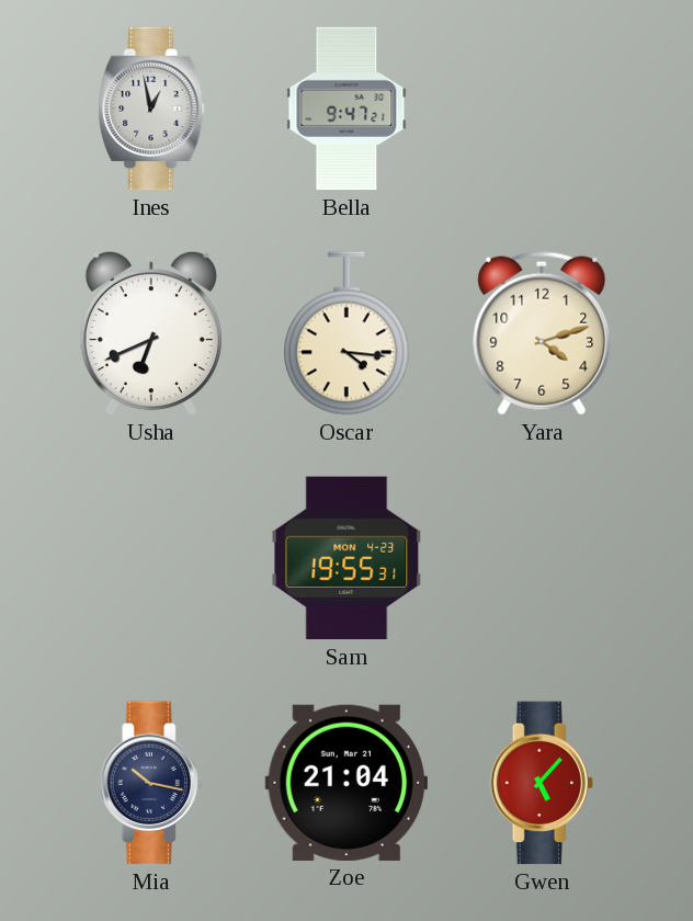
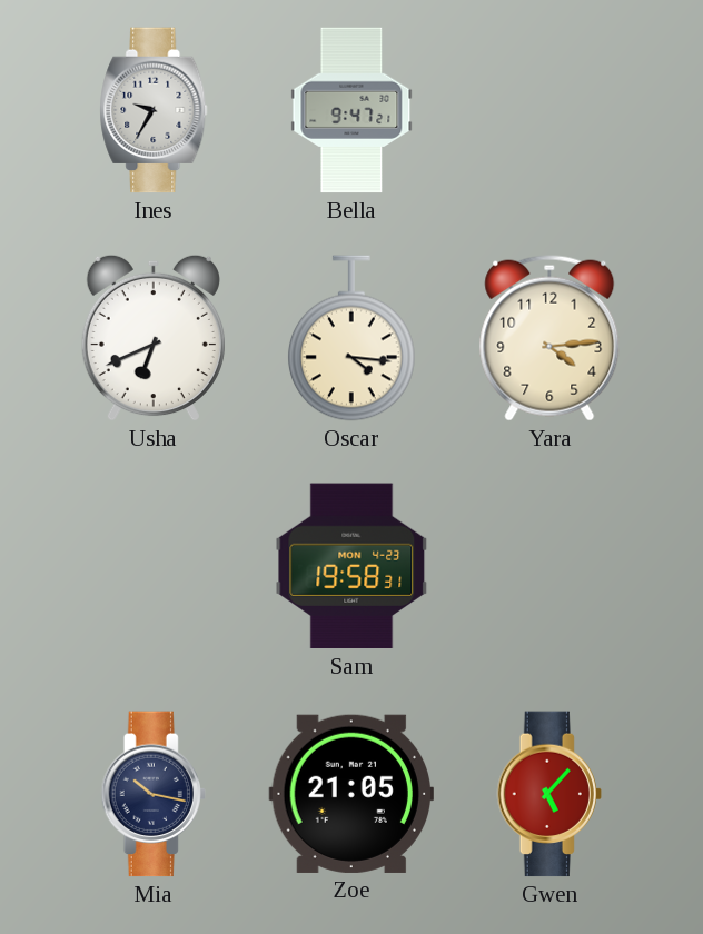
Ines: 12:58 -> 9:35 (154, 110)
Yara: 4:12 -> 4:14 (549, 338)
Sam: 19:55 -> 19:58 (351, 566)
Zoe: 21:04 -> 21:05 (350, 794)
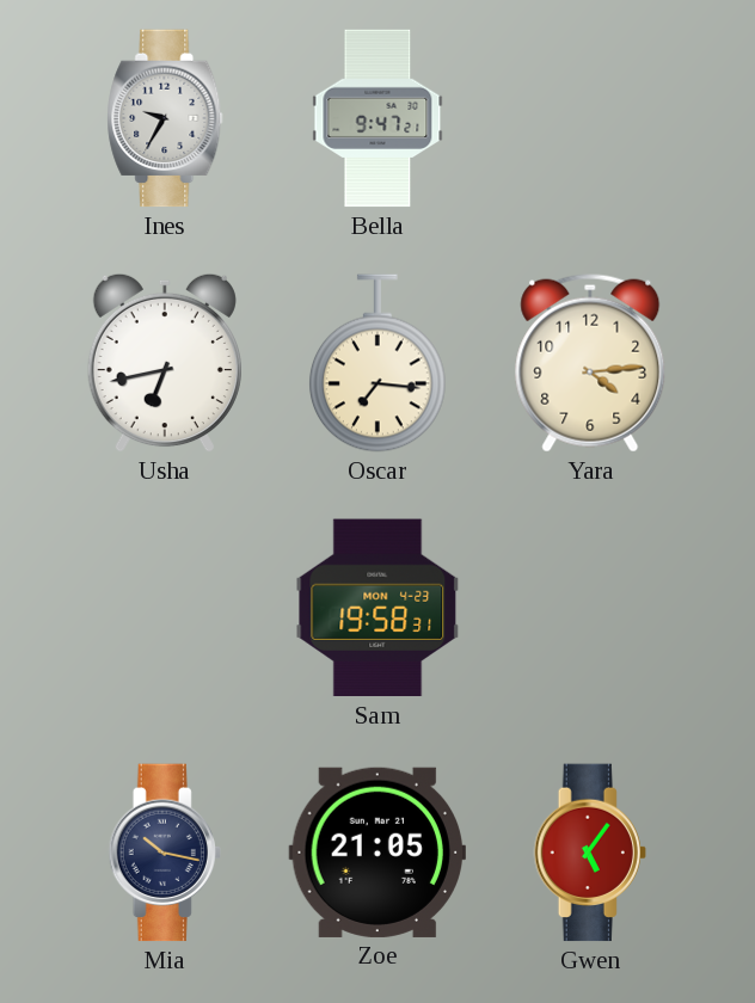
Usha: 6:41 -> 6:43 (165, 363)
Oscar: 4:16 -> 7:16 (377, 363)
Gwen: 5:07 -> 5:06 (590, 853)
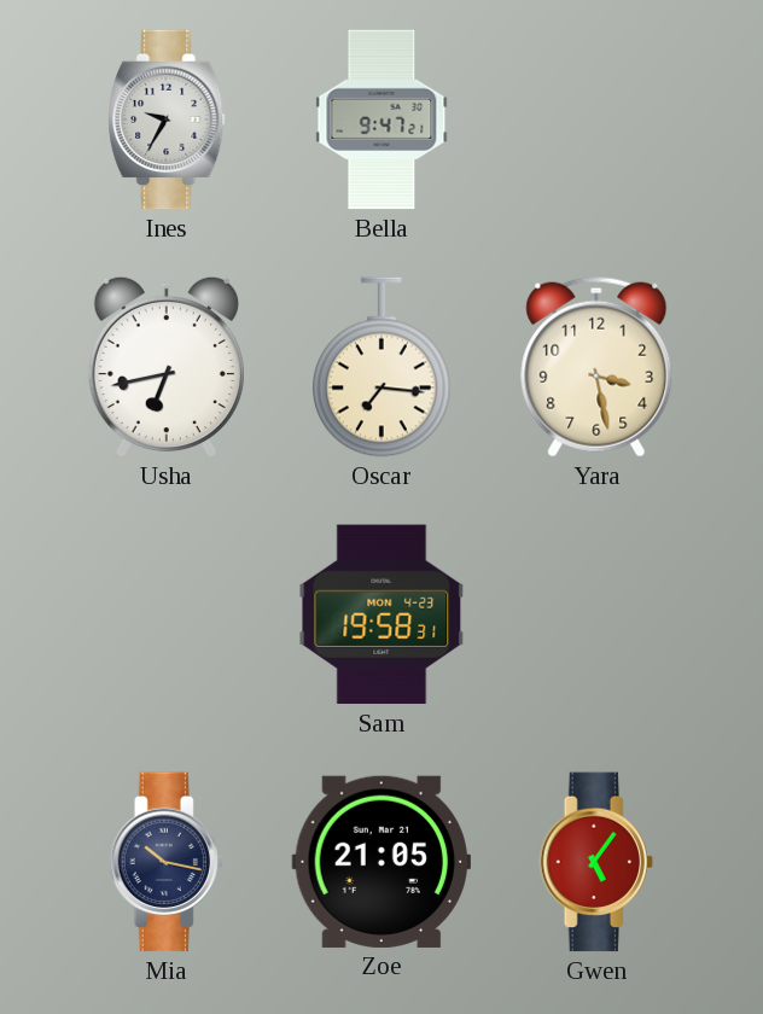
Yara: 4:14 -> 3:28 (596, 367)
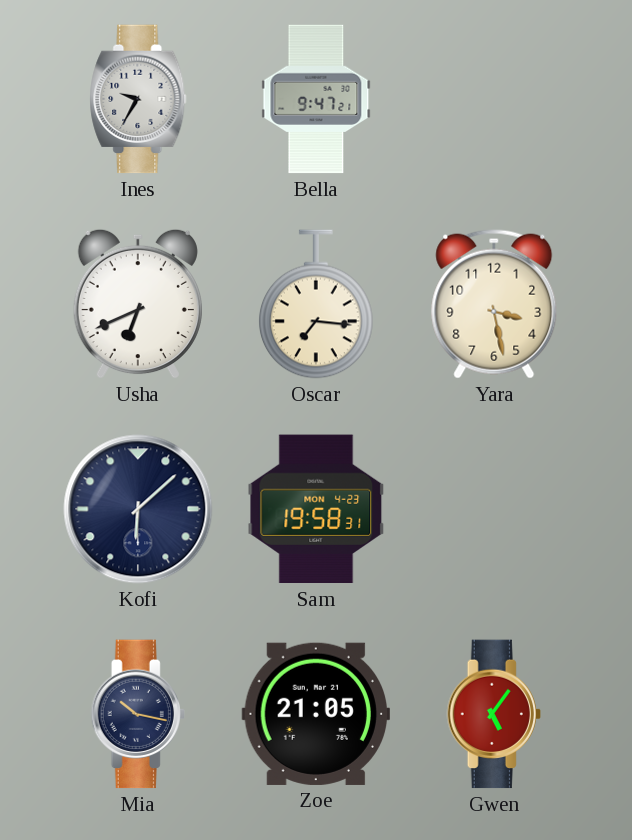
Usha: 6:43 -> 6:41 (138, 304)
Kofi: none -> 6:08 (138, 509)
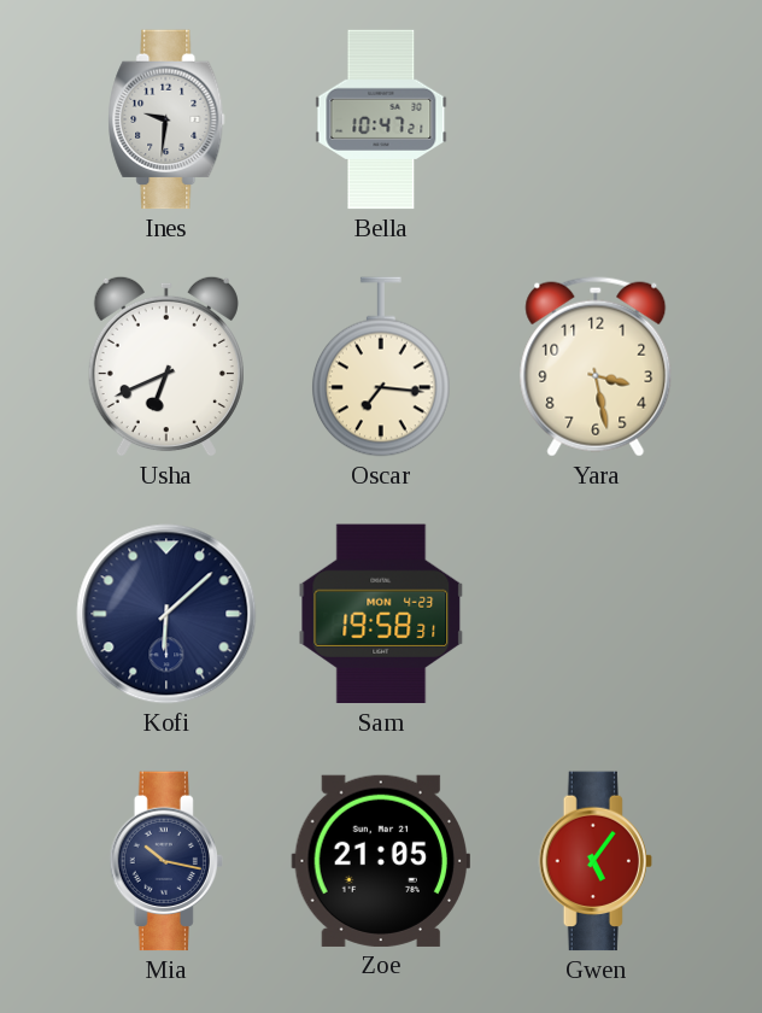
Ines: 9:35 -> 9:31 (166, 119)
Bella: 9:47 -> 10:47 (381, 119)
